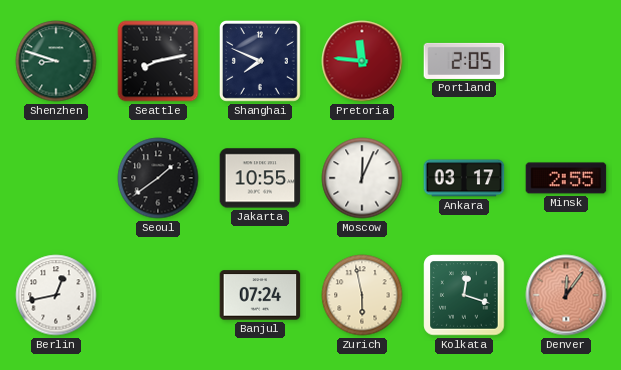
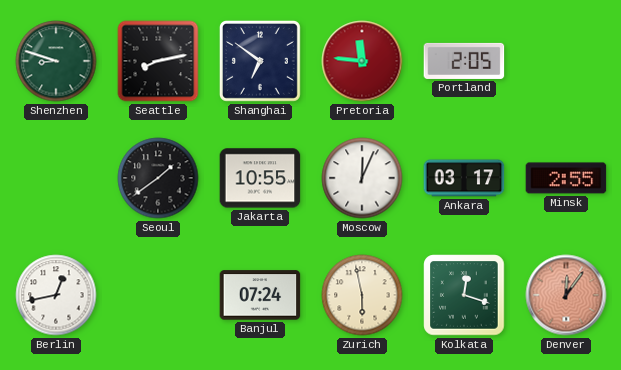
Shanghai: 7:49 -> 6:51 (260, 61)
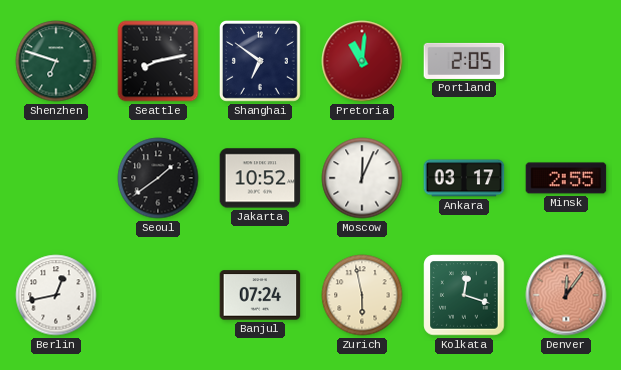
Shenzhen: 8:48 -> 6:48 (56, 61)
Pretoria: 11:46 -> 11:01 (362, 61)
Jakarta: 10:55 -> 10:52 (260, 178)
